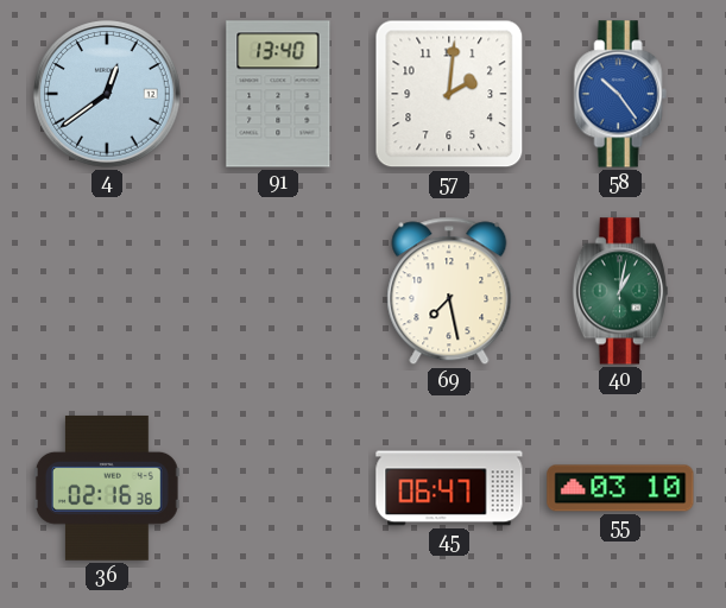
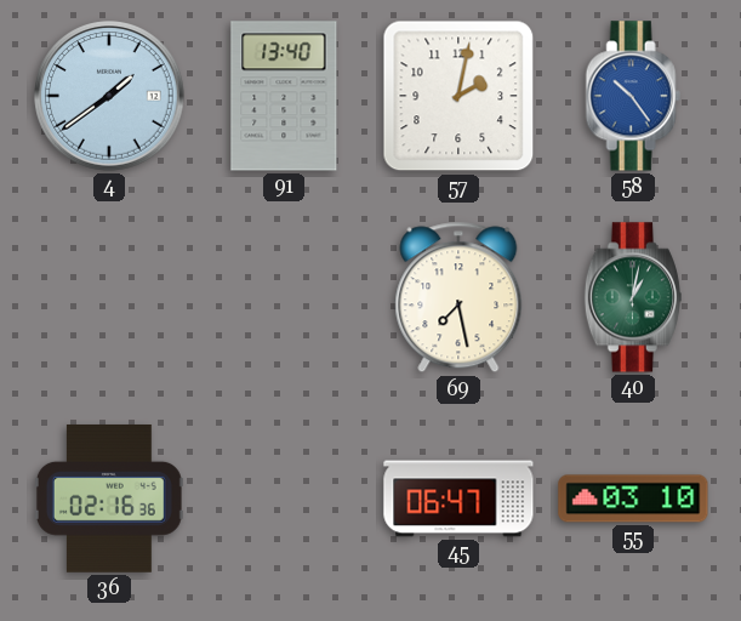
4: 12:39 -> 1:39 (109, 96)
57: 2:01 -> 2:02 (458, 96)
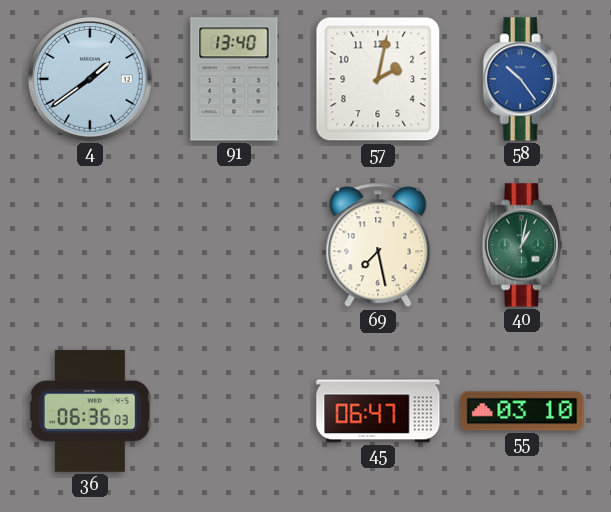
36: 02:16 -> 06:36 (90, 411)
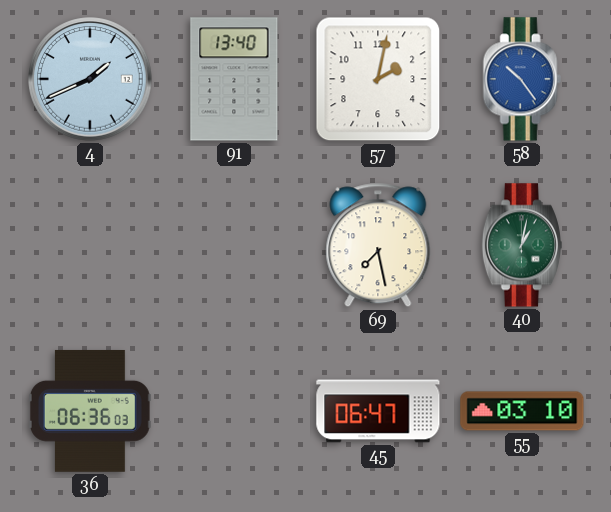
4: 1:39 -> 1:41 (90, 79)
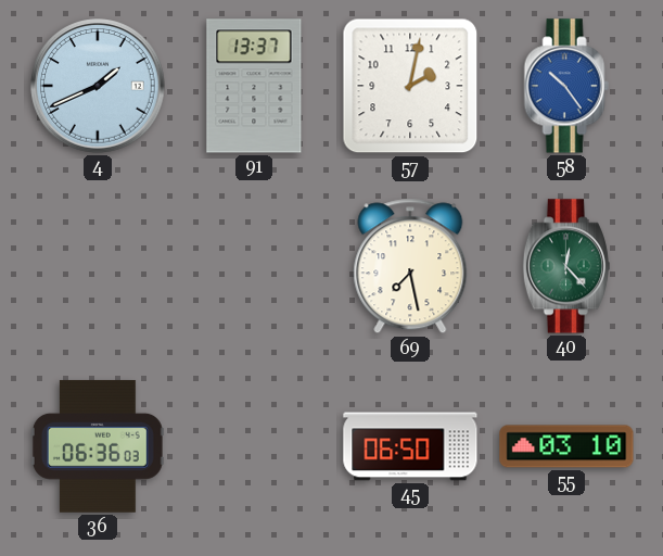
91: 13:40 -> 13:37 (254, 86)
40: 1:02 -> 12:23 (566, 266)
45: 06:47 -> 06:50 (410, 446)
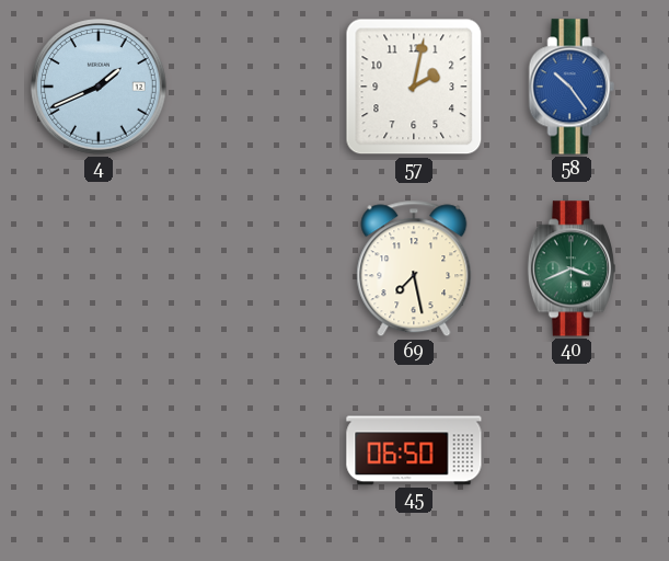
91: 13:37 -> none (254, 86)
40: 12:23 -> 3:41 (572, 268)
36: 06:36 -> none (98, 446)
55: 03:10 -> none (566, 446)
